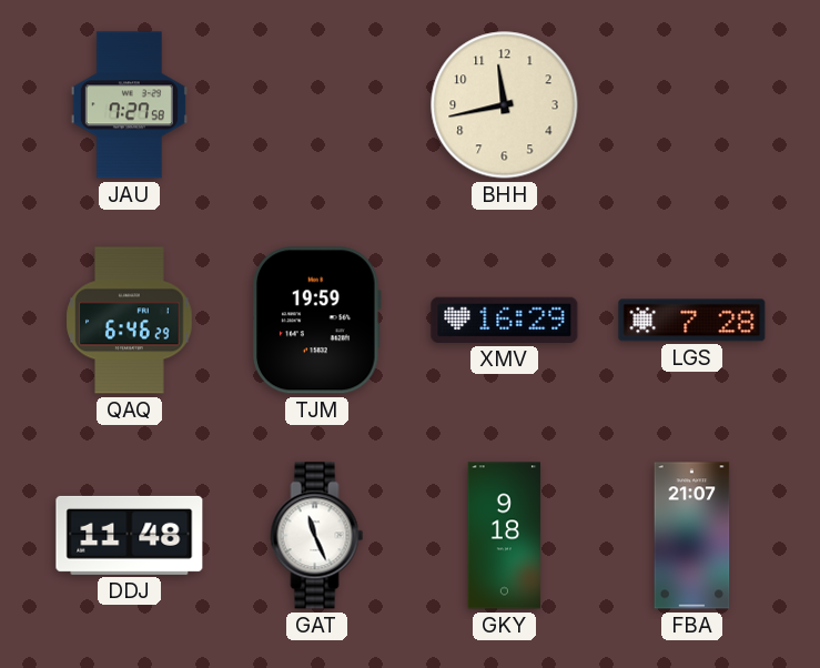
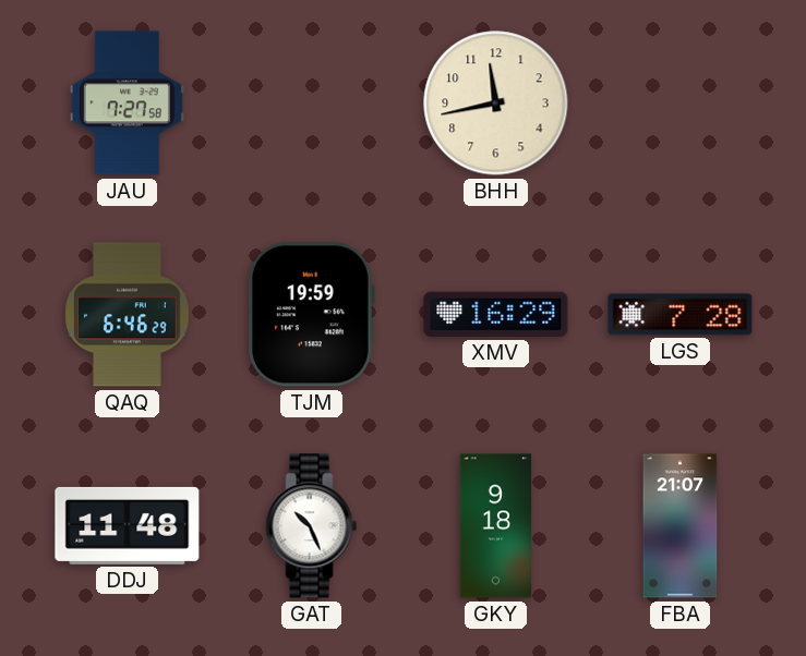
GAT: 11:26 -> 10:26 (312, 526)
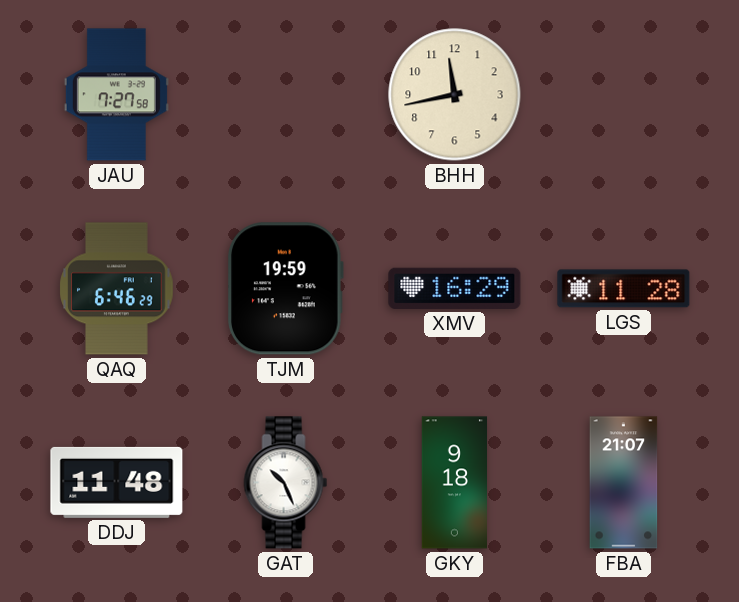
LGS: 7:28 -> 11:28 (624, 289)
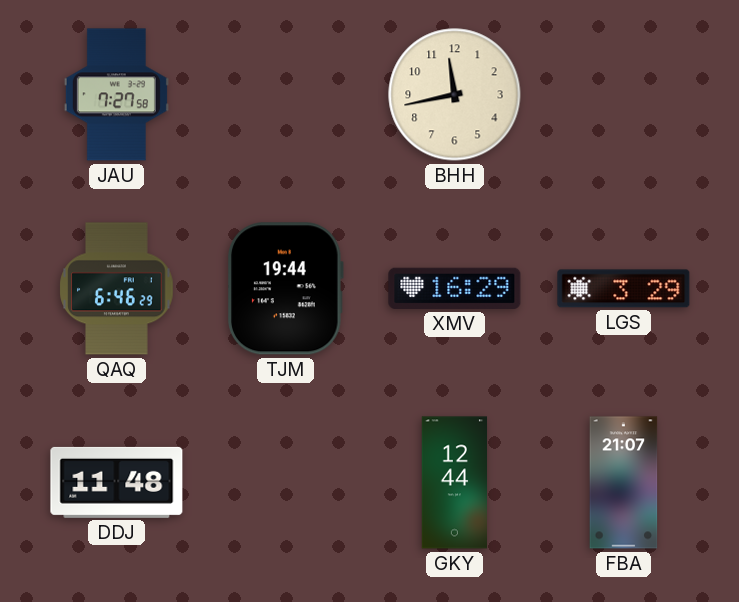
TJM: 19:59 -> 19:44 (286, 289)
LGS: 11:28 -> 3:29 (624, 289)
GAT: 10:26 -> none (286, 483)
GKY: 9:18 -> 12:44 (455, 483)
